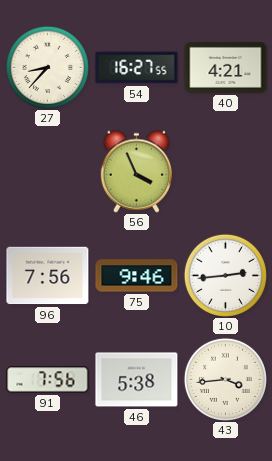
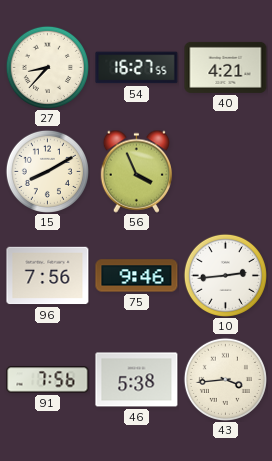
15: none -> 8:10 (47, 171)
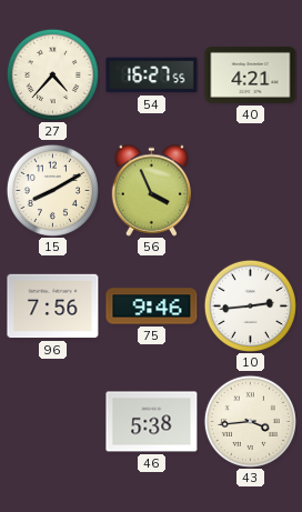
27: 8:37 -> 4:37 (52, 74)
91: 7:56 -> none (48, 380)
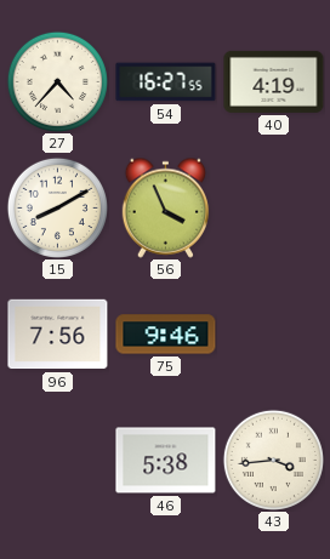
40: 4:21 -> 4:19 (274, 81)
10: 2:44 -> none (250, 305)
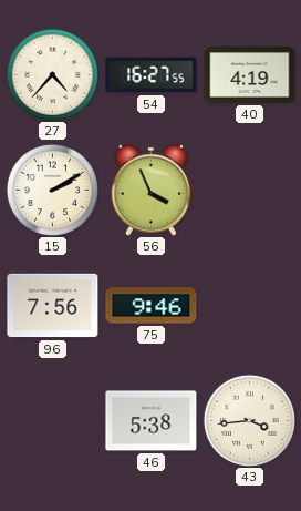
15: 8:10 -> 2:10 (52, 190)
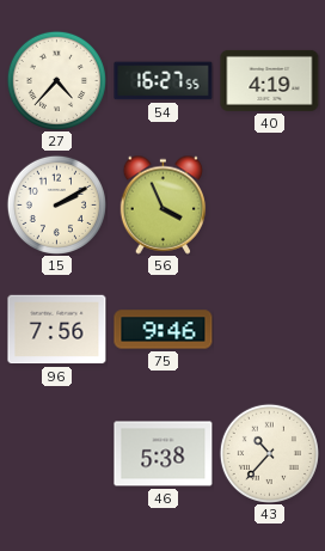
43: 3:44 -> 10:37 (269, 453)
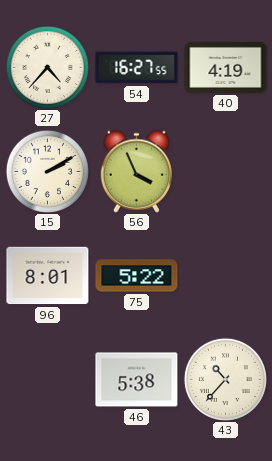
96: 7:56 -> 8:01 (48, 276)
75: 9:46 -> 5:22 (137, 276)
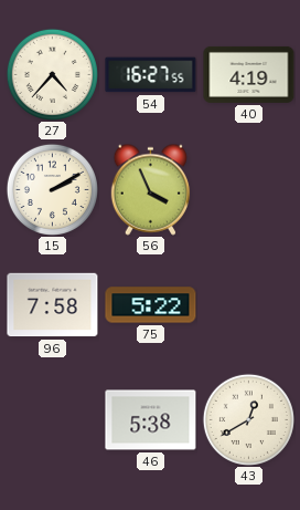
96: 8:01 -> 7:58 (53, 305)
43: 10:37 -> 12:40 (248, 419)
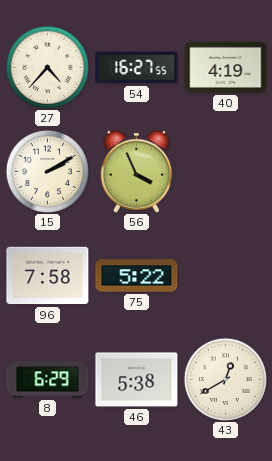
8: none -> 6:29 (48, 380)
